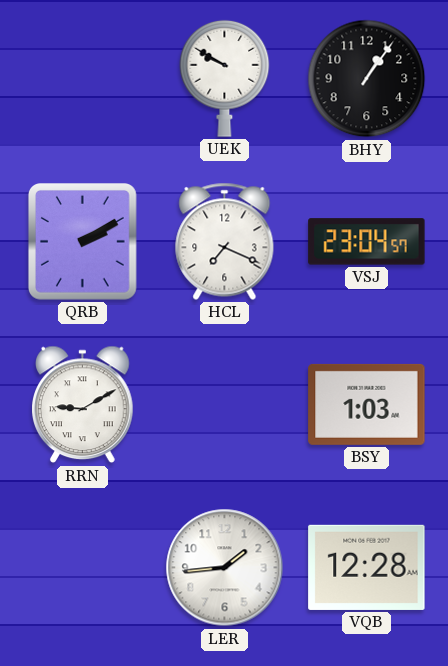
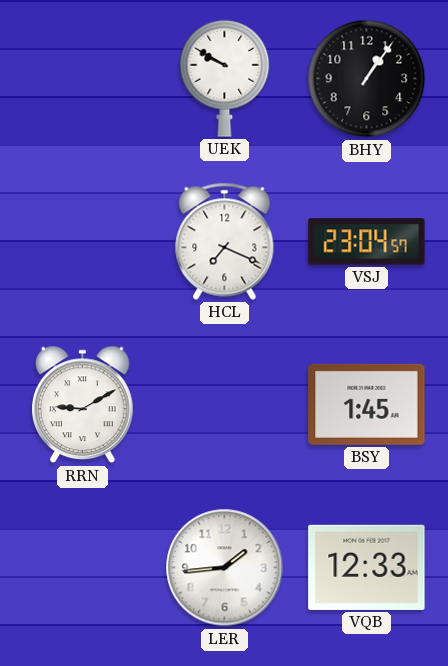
QRB: 2:10 -> none (83, 242)
BSY: 1:03 -> 1:45 (367, 404)
VQB: 12:28 -> 12:33 (367, 567)
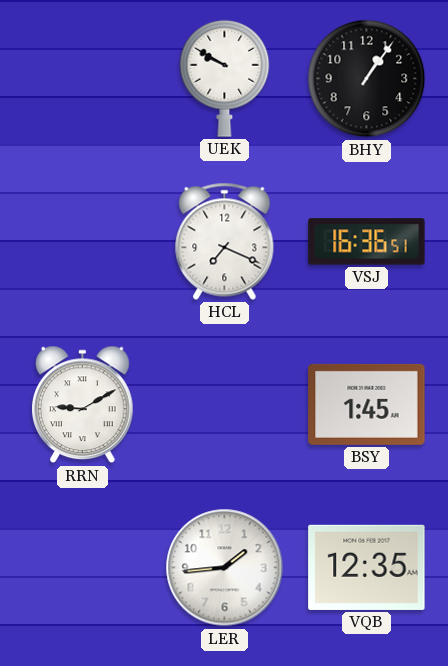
VSJ: 23:04 -> 16:36 (367, 242)
VQB: 12:33 -> 12:35 (367, 567)
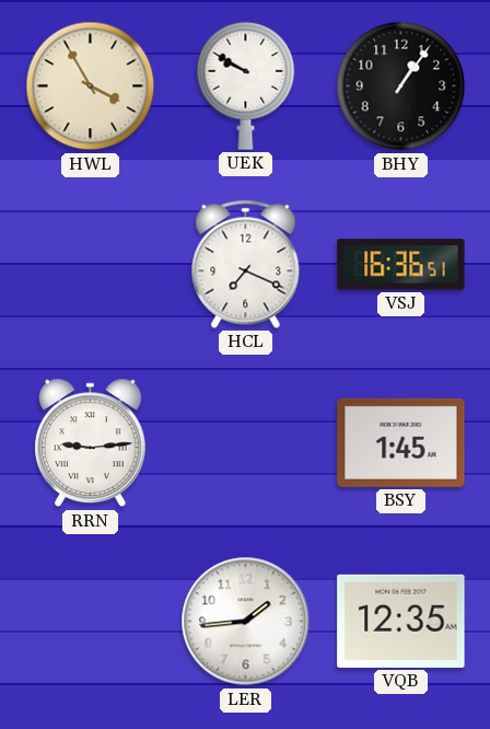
HWL: none -> 3:55 (91, 86)
RRN: 9:10 -> 9:14 (91, 443)
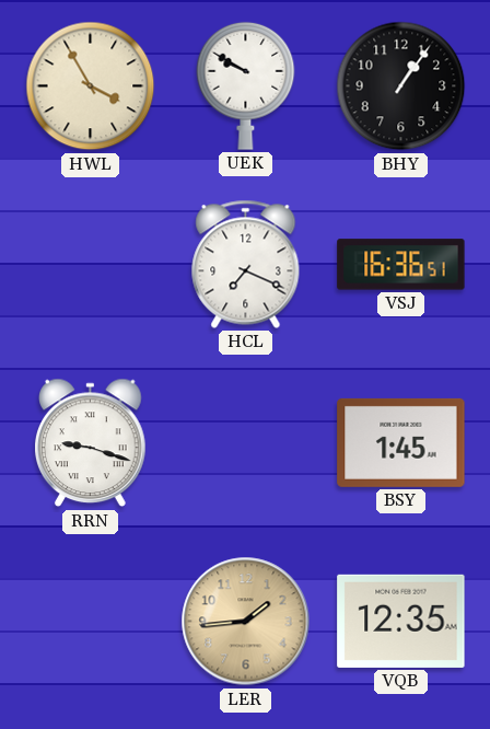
RRN: 9:14 -> 9:18 (91, 443)
LER dial: white -> champagne (246, 622)
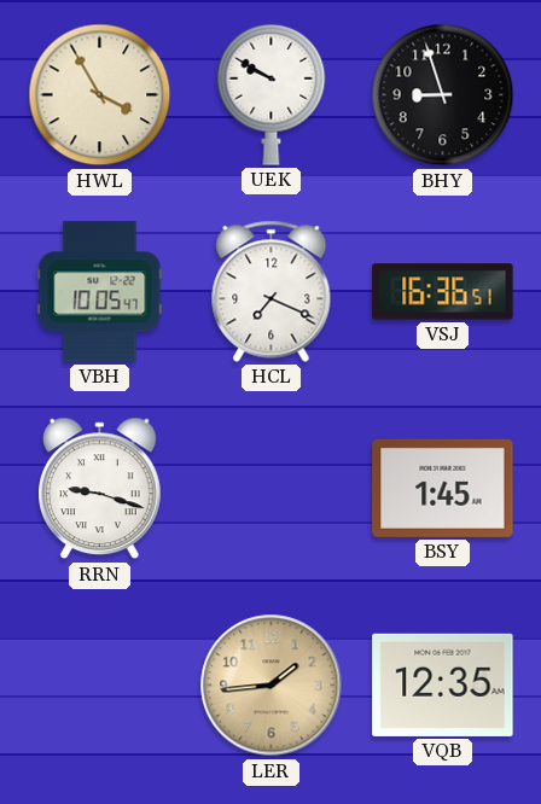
BHY: 1:06 -> 8:57 (443, 95)
VBH: none -> 10:05 (100, 292)
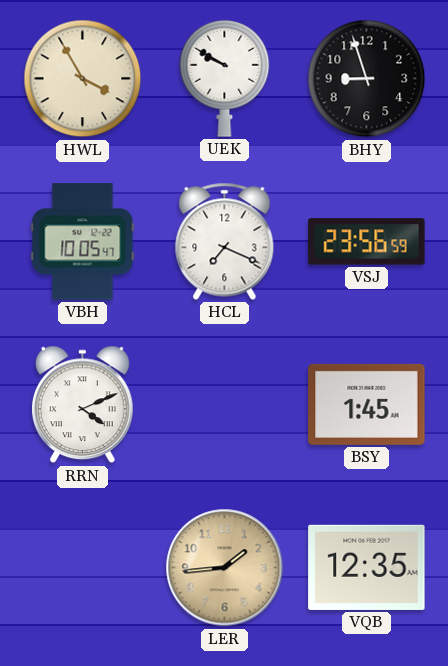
VSJ: 16:36 -> 23:56 (367, 242)
RRN: 9:18 -> 4:11 (83, 405)
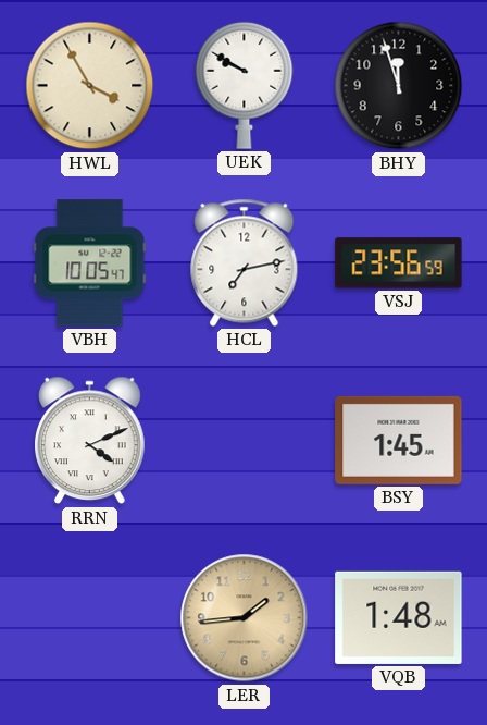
BHY: 8:57 -> 11:57 (399, 86)
HCL: 7:19 -> 7:13 (245, 262)
VQB: 12:35 -> 1:48 (399, 617)
